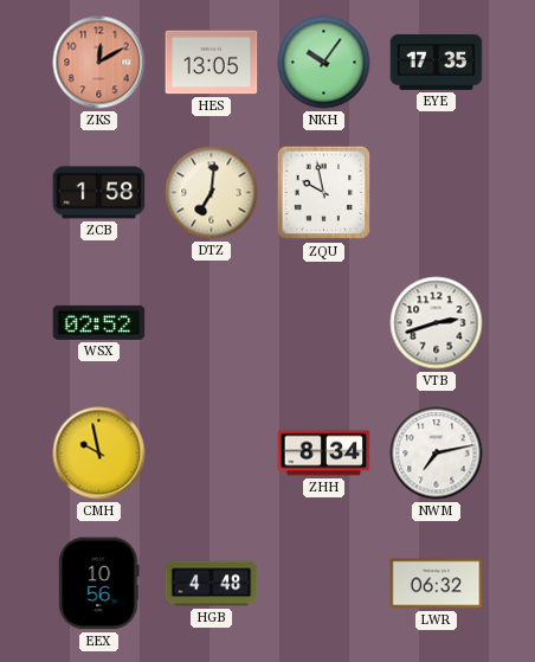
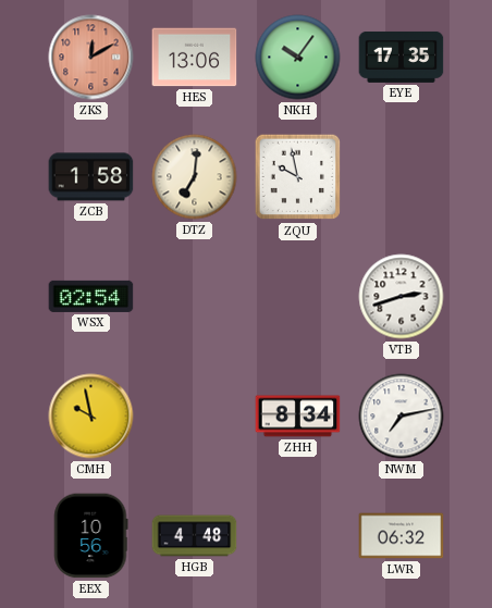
HES: 13:05 -> 13:06 (195, 58)
WSX: 02:52 -> 02:54 (91, 296)
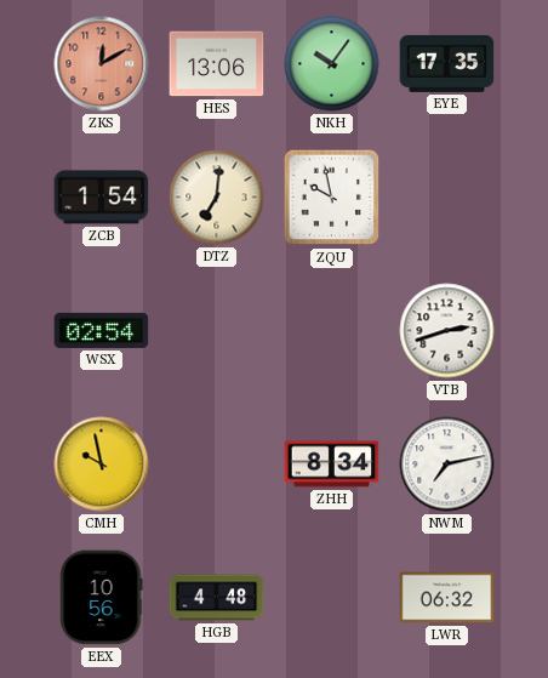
ZCB: 1:58 -> 1:54 (102, 198)
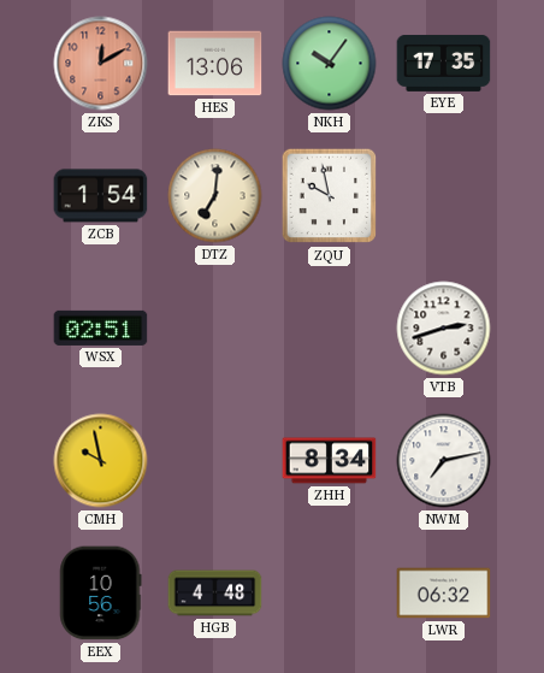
WSX: 02:54 -> 02:51 (101, 327)
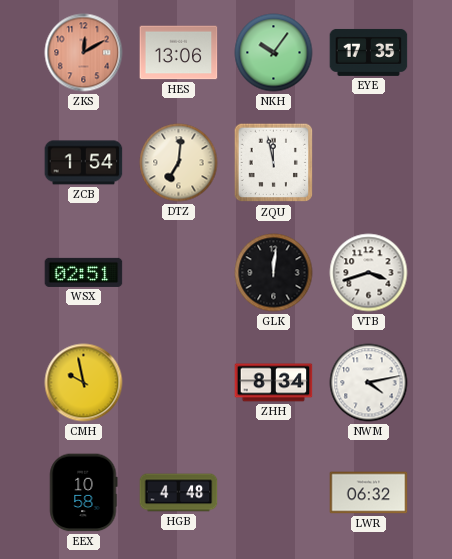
ZQU: 9:58 -> 11:58 (274, 163)
GLK: none -> 12:01 (274, 273)
VTB: 2:42 -> 3:42 (369, 273)
NWM: 7:13 -> 4:13 (369, 383)
EEX: 10:56 -> 10:58 (84, 493)
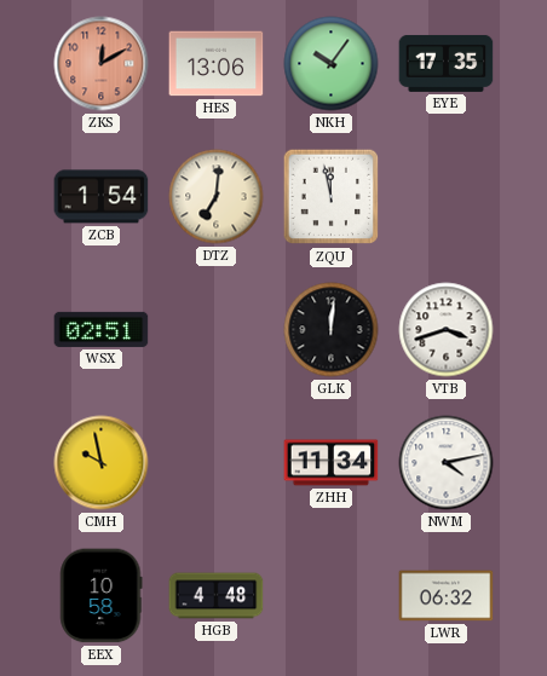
ZHH: 8:34 -> 11:34 (332, 463)
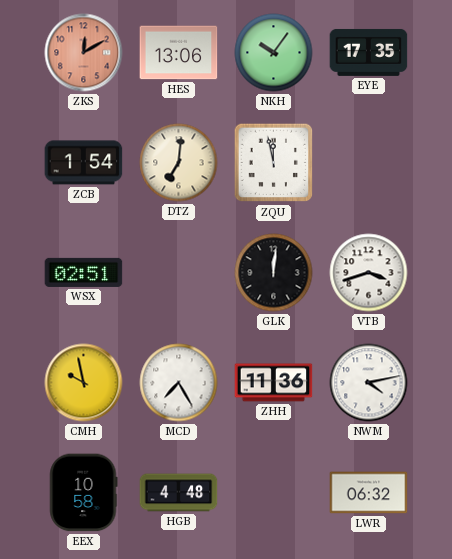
MCD: none -> 7:25 (179, 383)
ZHH: 11:34 -> 11:36 (274, 383)
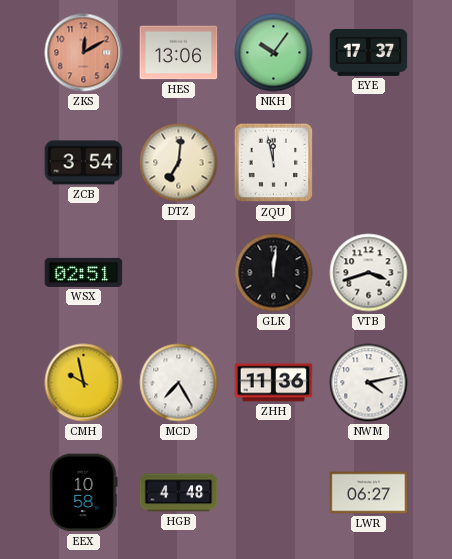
EYE: 17:35 -> 17:37 (369, 52)
ZCB: 1:54 -> 3:54 (84, 163)
LWR: 06:32 -> 06:27 (369, 493)
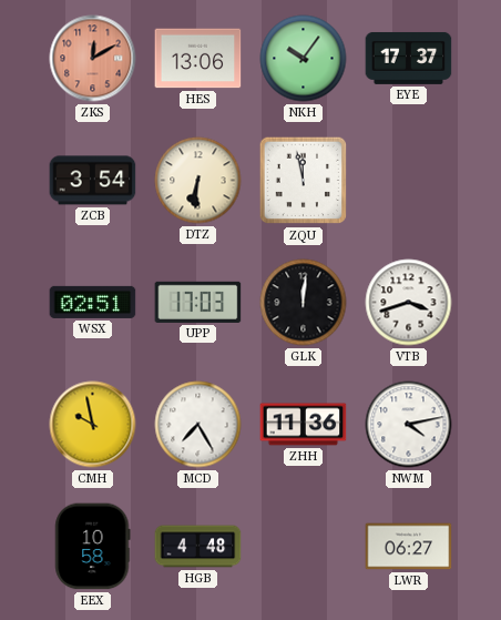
DTZ: 7:01 -> 6:31 (198, 181)
UPP: none -> 17:03 (198, 302)
